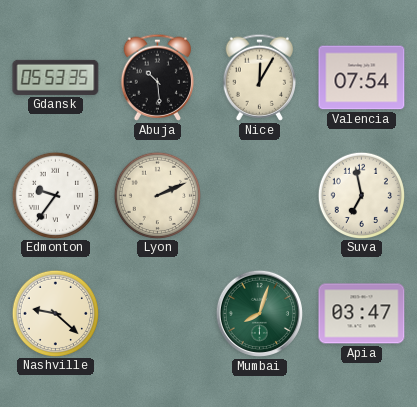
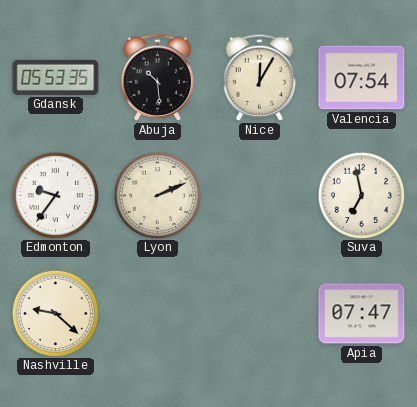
Mumbai: 8:03 -> none (259, 313)
Apia: 03:47 -> 07:47 (362, 314)
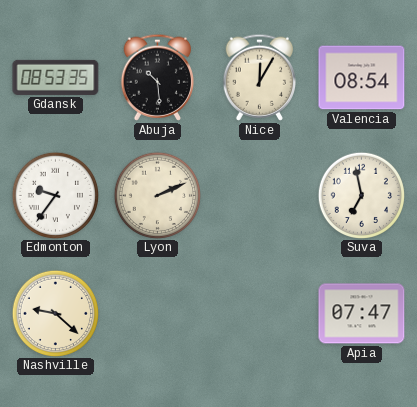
Gdansk: 05:53 -> 08:53 (56, 77)
Valencia: 07:54 -> 08:54 (362, 78)
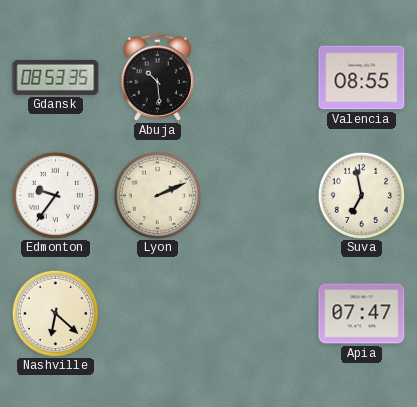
Nice: 12:05 -> none (260, 77)
Valencia: 08:54 -> 08:55 (362, 78)
Nashville: 9:22 -> 6:22 (55, 313)
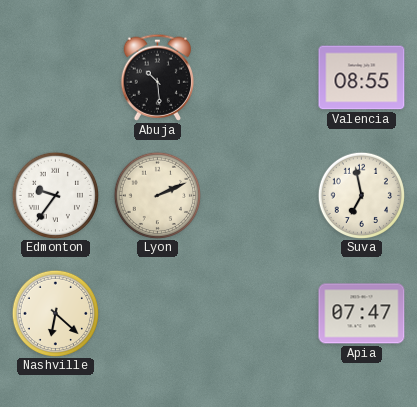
Gdansk: 08:53 -> none (56, 77)
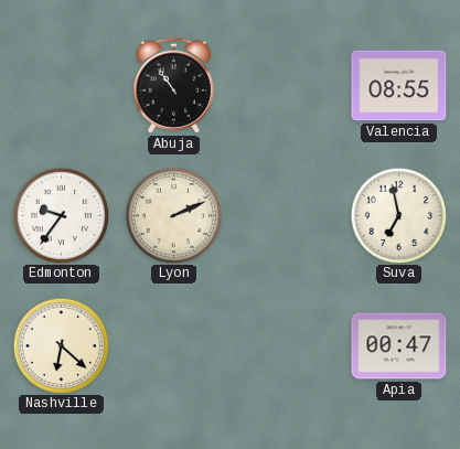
Abuja: 10:29 -> 10:54 (174, 85)
Apia: 07:47 -> 00:47 (399, 346)
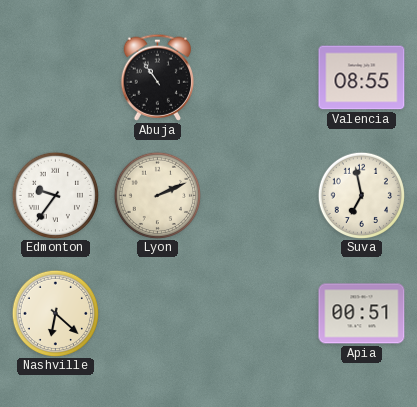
Apia: 00:47 -> 00:51 (362, 314)
